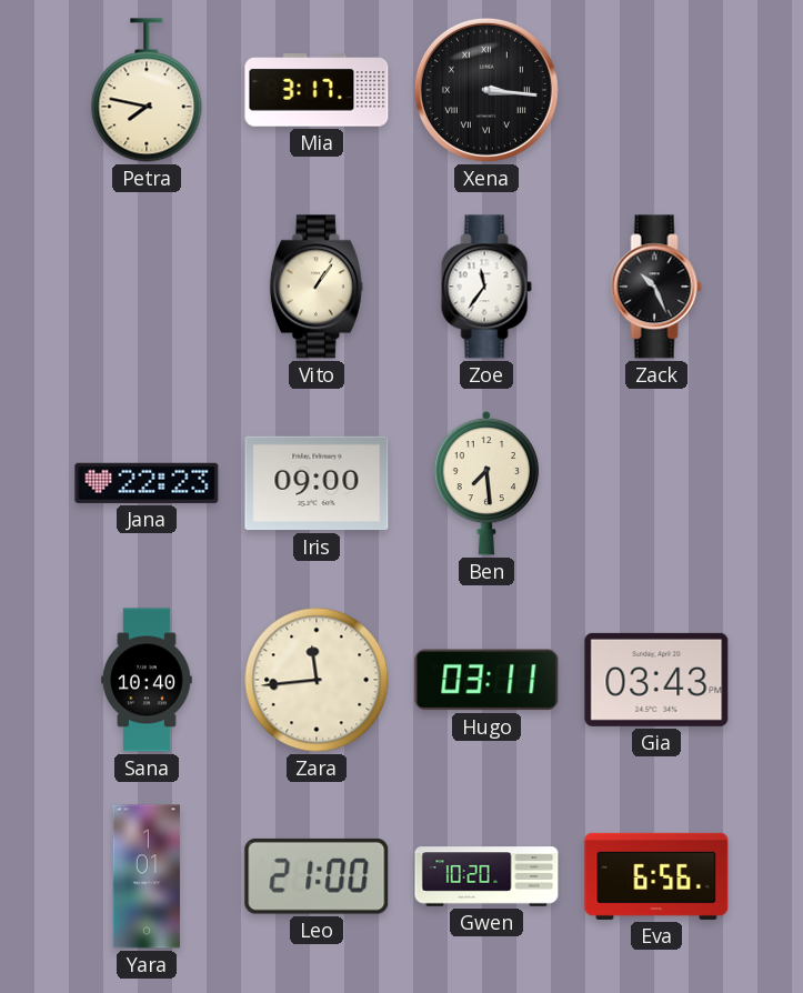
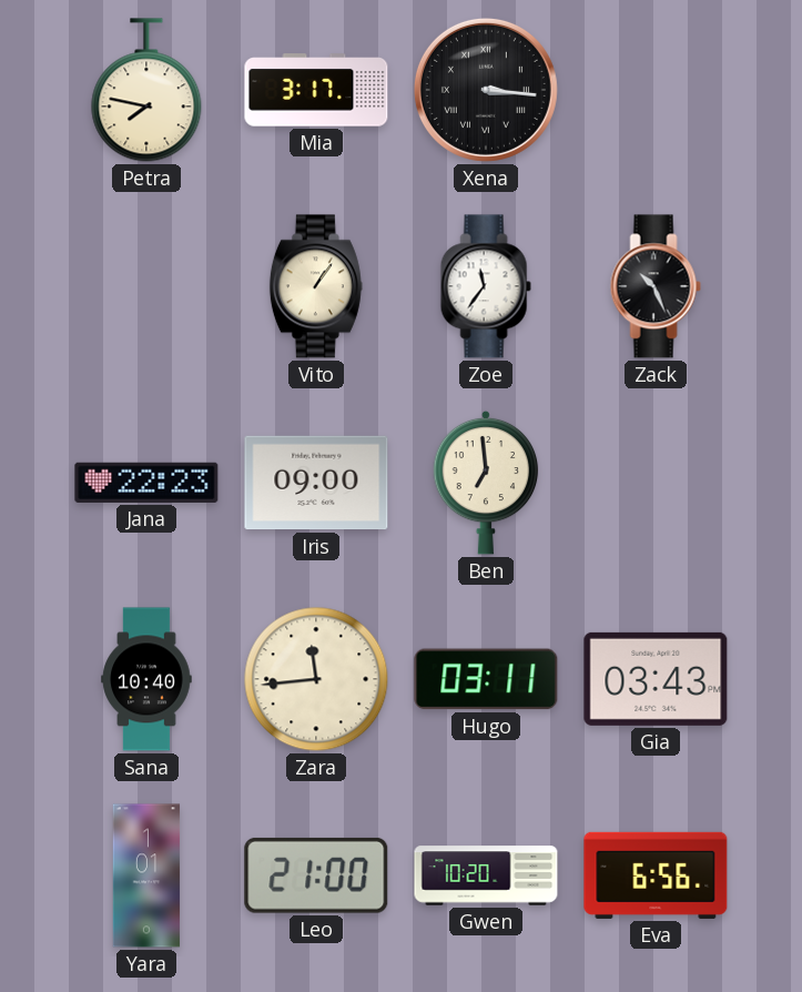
Ben: 7:29 -> 6:59 (486, 483)
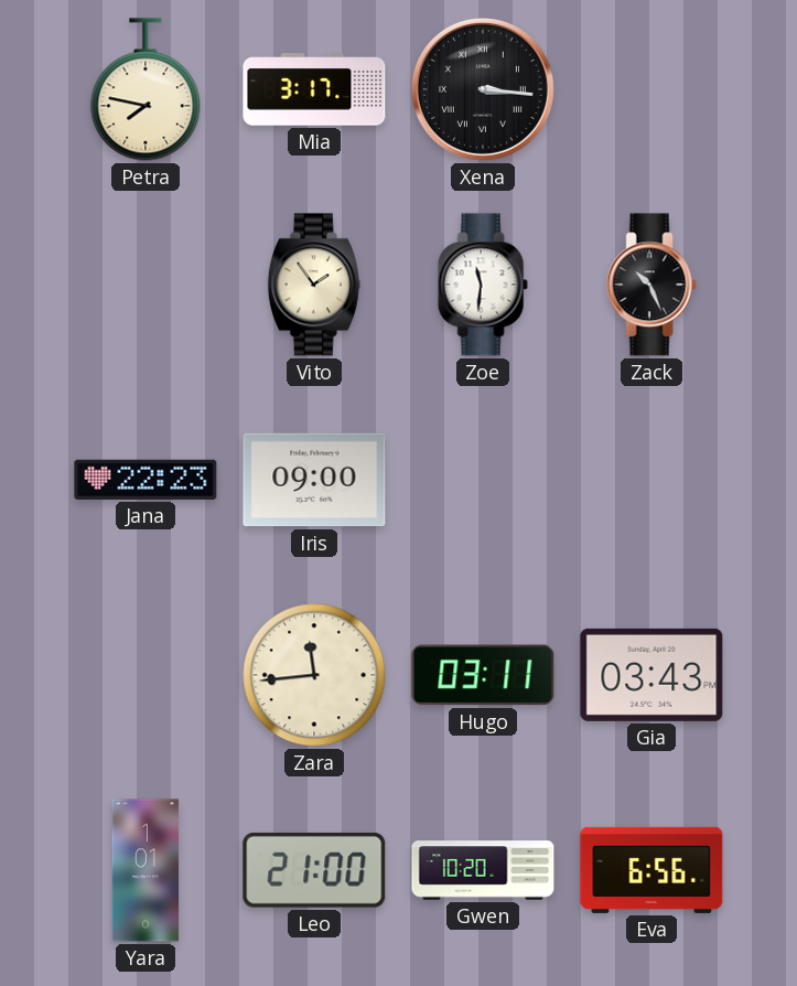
Vito: 1:06 -> 1:54 (314, 285)
Zoe: 11:36 -> 11:31 (483, 285)
Ben: 6:59 -> none (486, 483)
Sana: 10:40 -> none (146, 679)
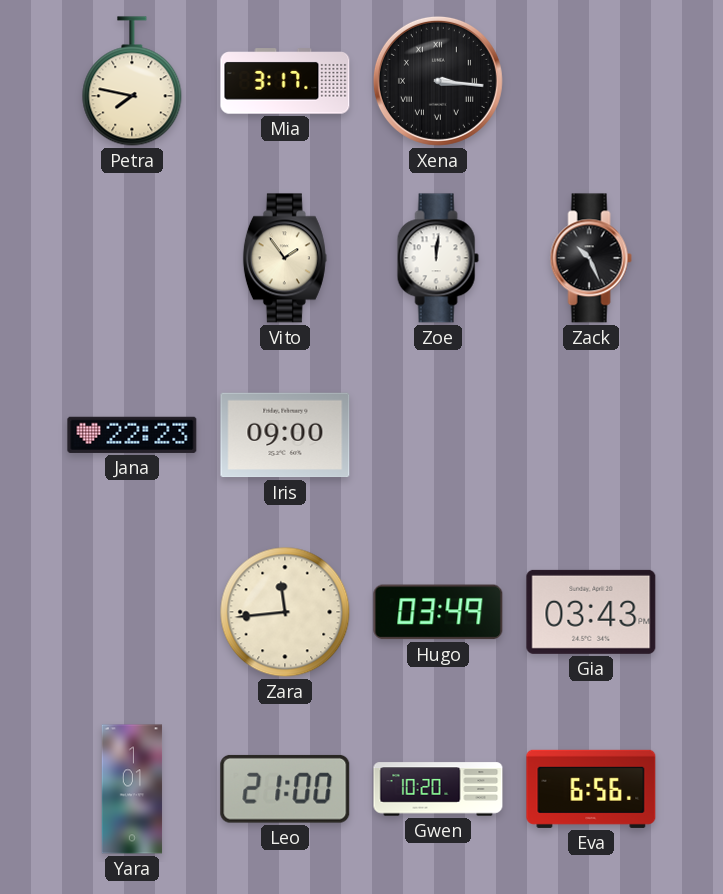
Zoe: 11:31 -> 12:01 (438, 258)
Hugo: 03:11 -> 03:49 (438, 612)
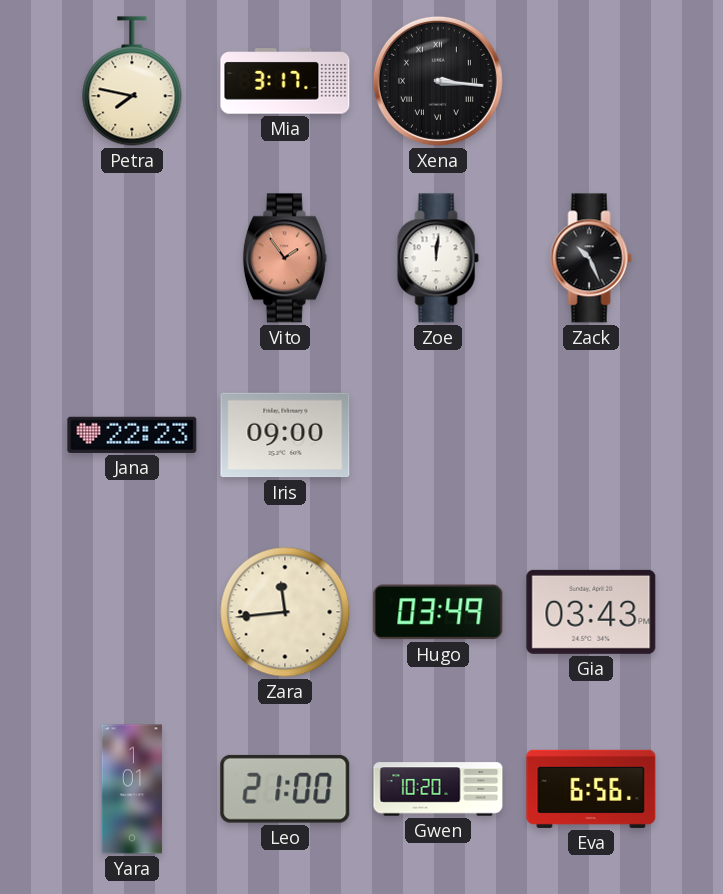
Vito dial: cream -> salmon (285, 258)
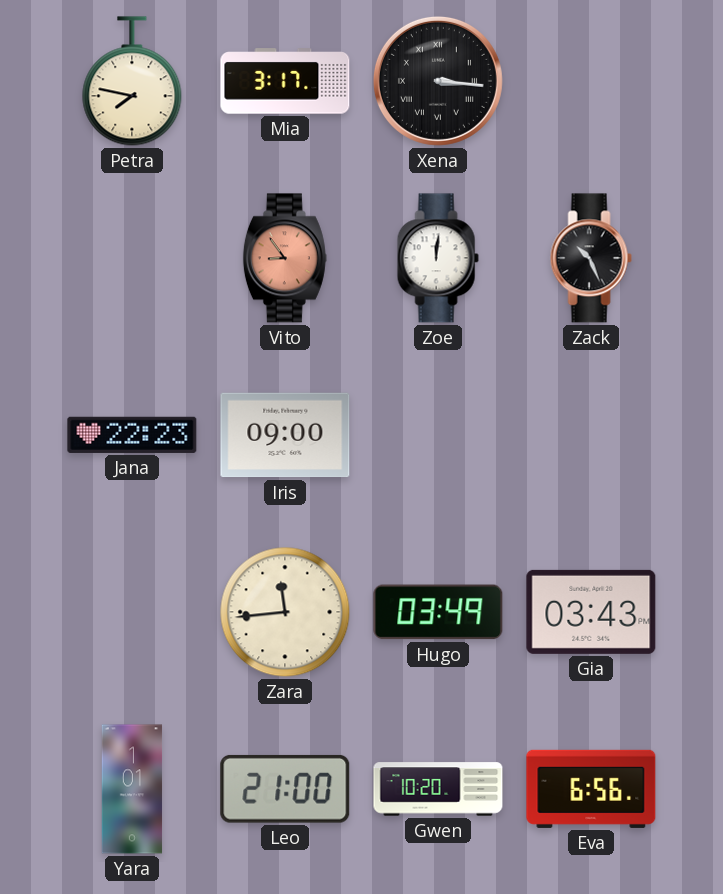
Vito: 1:54 -> 8:54 (285, 258)
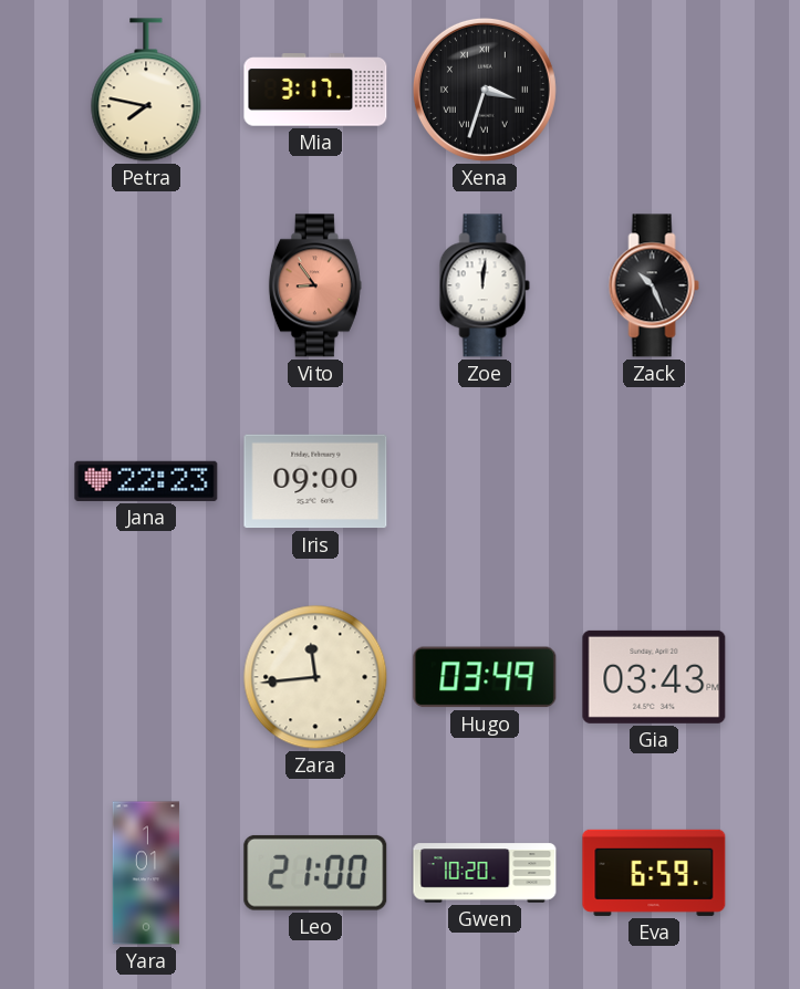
Xena: 3:16 -> 3:33 (485, 90)
Eva: 6:56 -> 6:59 (654, 873)
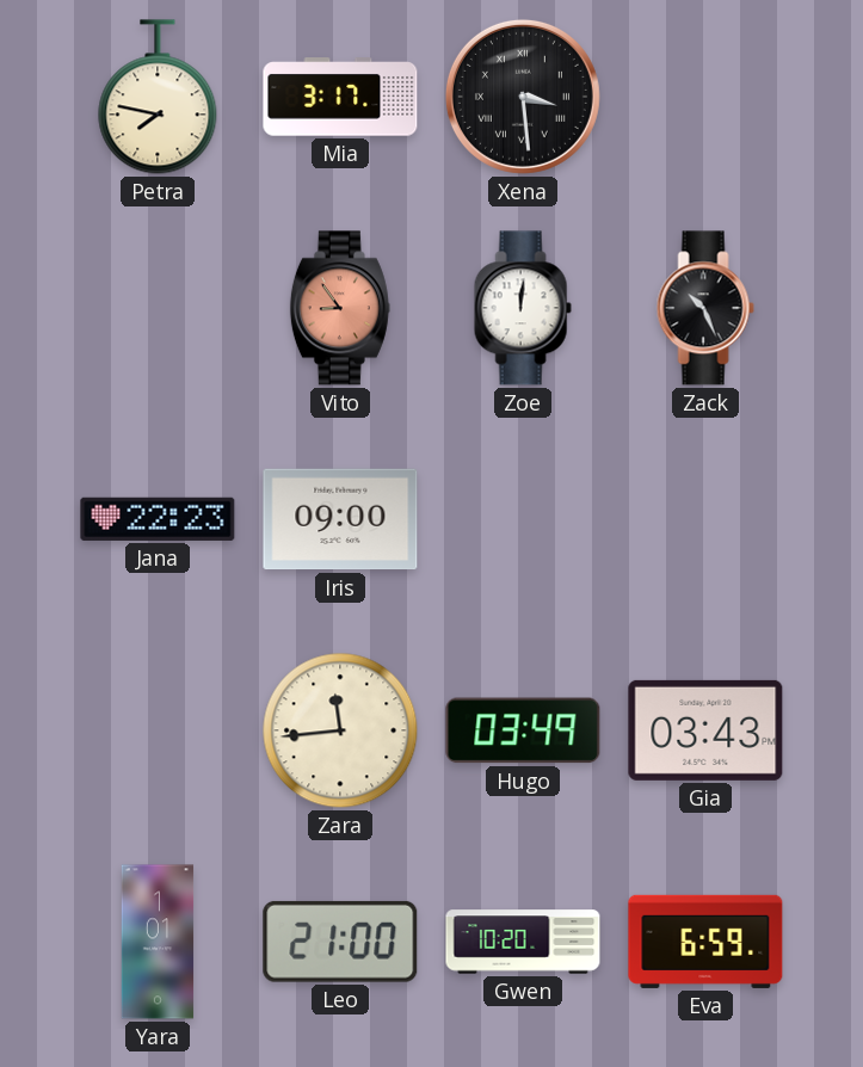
Xena: 3:33 -> 3:29 (523, 97)
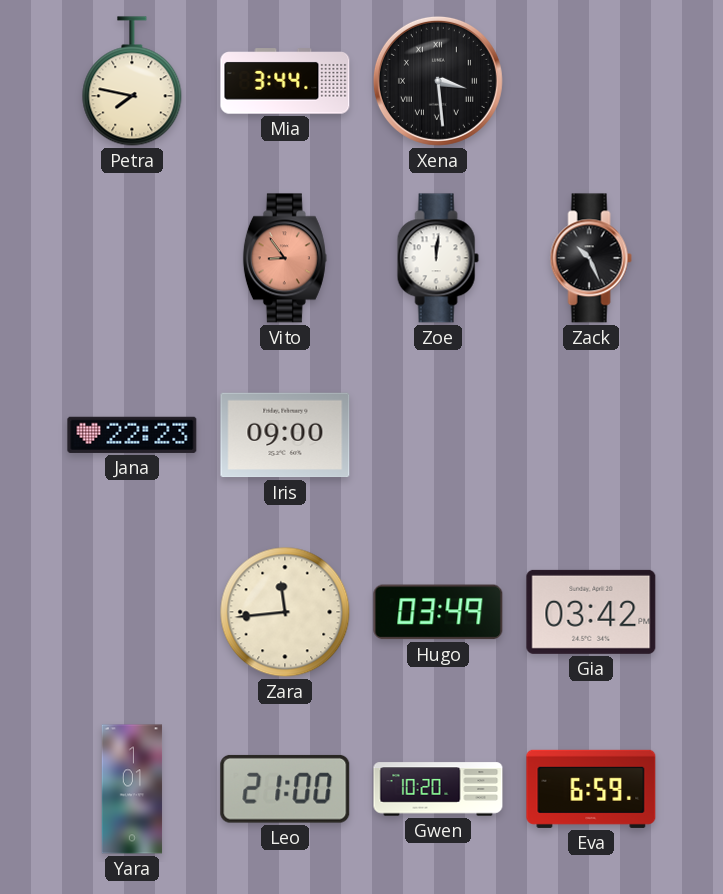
Mia: 3:17 -> 3:44 (285, 81)
Gia: 03:43 -> 03:42 (591, 612)
